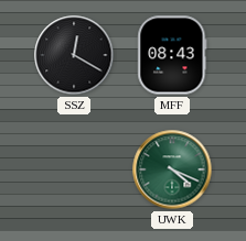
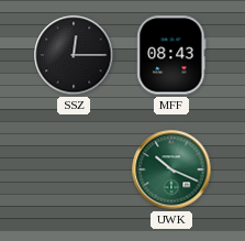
SSZ: 12:20 -> 12:15 (74, 55)
UWK: 4:19 -> 10:19 (171, 169)
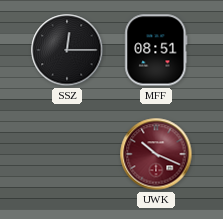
MFF: 08:43 -> 08:51 (156, 50)
UWK dial: green -> burgundy (156, 154)
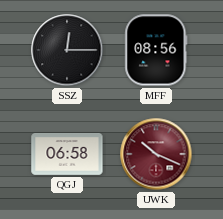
MFF: 08:51 -> 08:56 (156, 50)
QGJ: none -> 06:58 (67, 155)
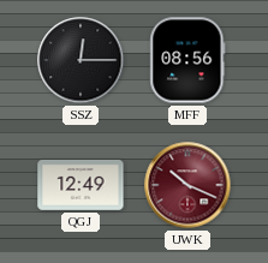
QGJ: 06:58 -> 12:49 (81, 186)
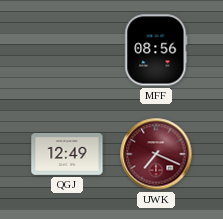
SSZ: 12:15 -> none (81, 60)
UWK: 10:19 -> 7:19 (156, 154)
